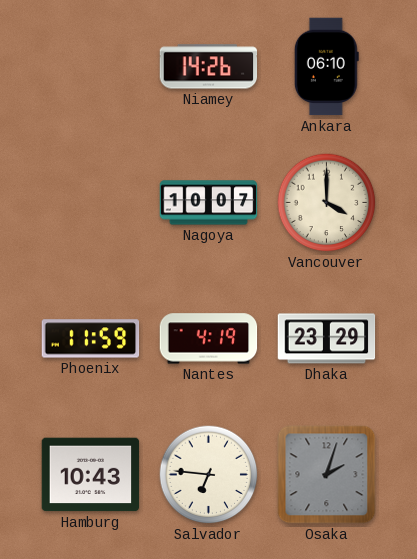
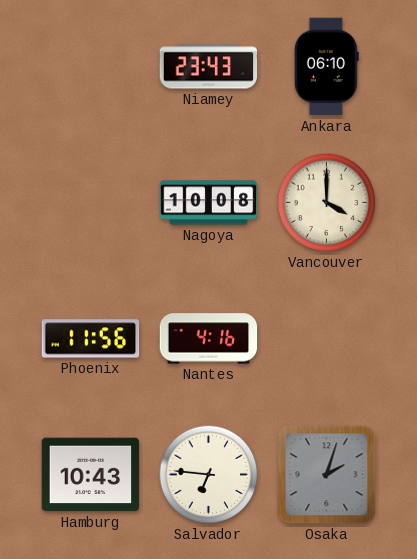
Niamey: 14:26 -> 23:43 (209, 67)
Nagoya: 10:07 -> 10:08 (209, 203)
Phoenix: 11:59 -> 11:56 (91, 339)
Nantes: 4:19 -> 4:16 (209, 339)
Dhaka: 23:29 -> none (327, 339)
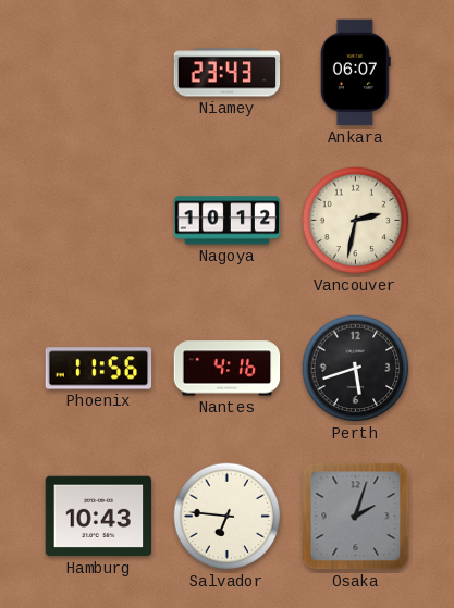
Ankara: 06:10 -> 06:07 (355, 73)
Nagoya: 10:08 -> 10:12 (228, 221)
Vancouver: 4:00 -> 2:32 (356, 221)
Perth: none -> 5:42 (356, 369)
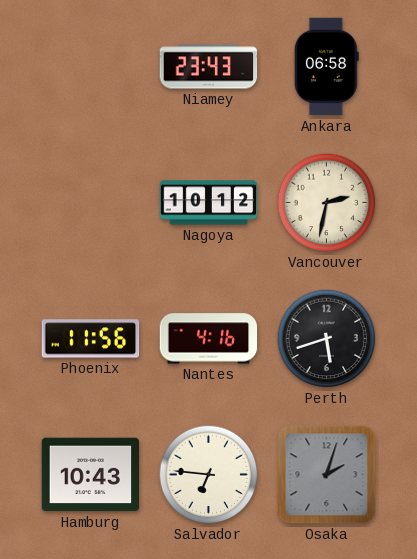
Ankara: 06:07 -> 06:58 (326, 67)
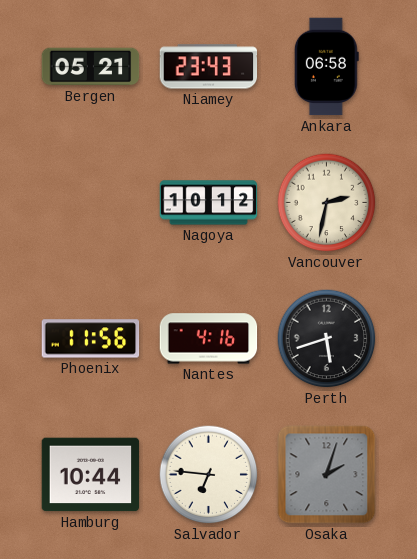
Bergen: none -> 05:21 (91, 67)
Hamburg: 10:43 -> 10:44 (91, 475)
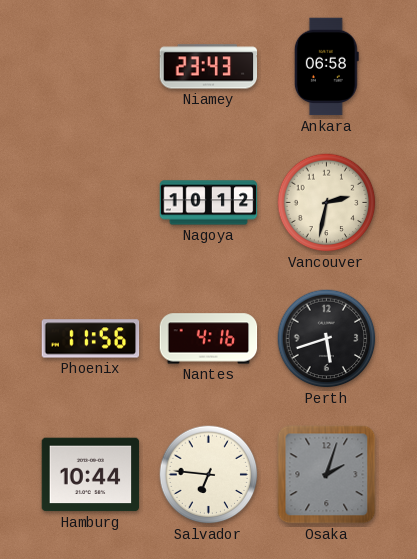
Bergen: 05:21 -> none (91, 67)
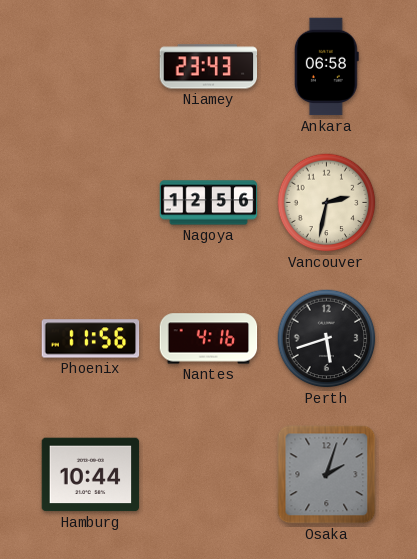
Nagoya: 10:12 -> 12:56 (209, 203)
Salvador: 6:46 -> none (209, 475)
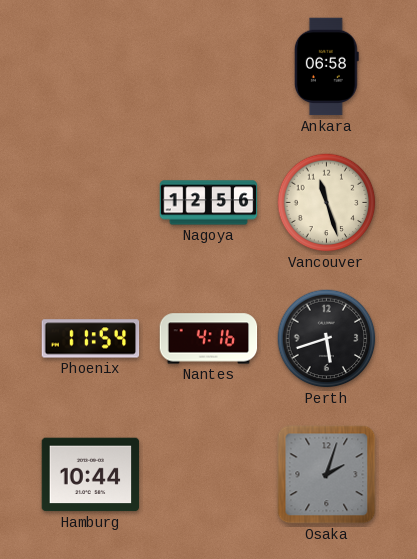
Niamey: 23:43 -> none (209, 67)
Vancouver: 2:32 -> 11:27 (327, 203)
Phoenix: 11:56 -> 11:54 (91, 339)
